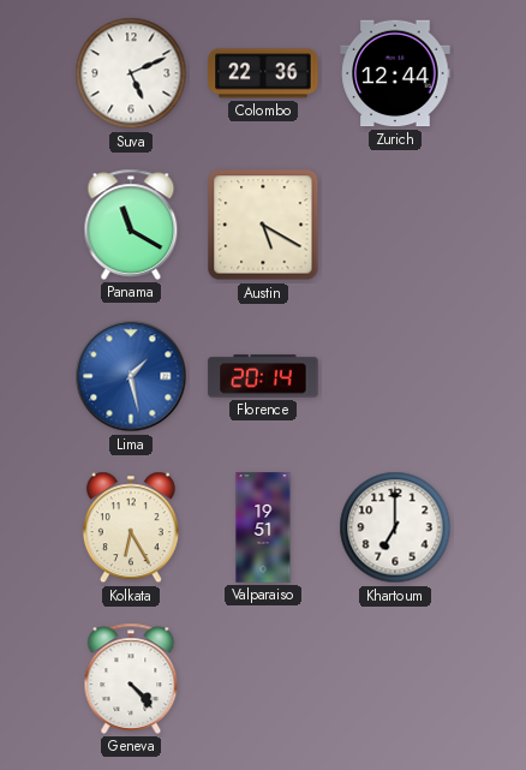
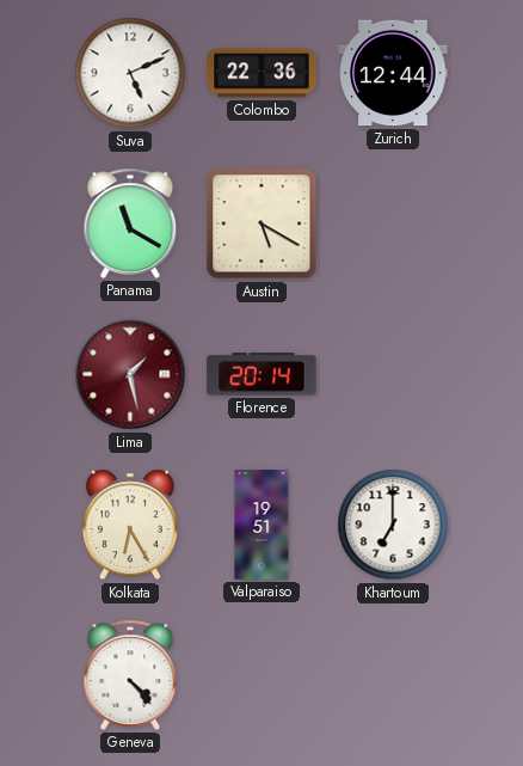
Lima dial: blue -> burgundy (130, 374)
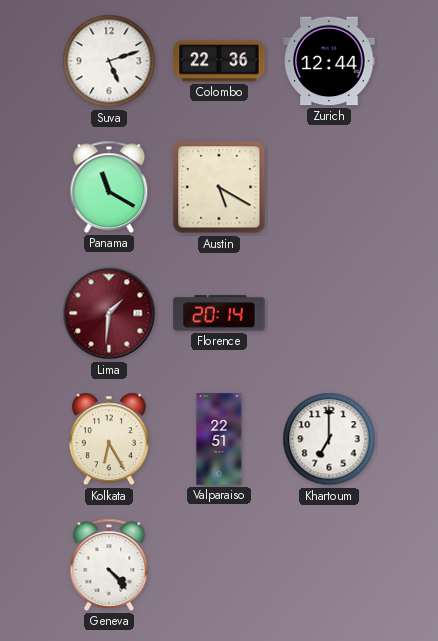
Suva: 5:11 -> 5:12 (109, 61)
Lima: 1:28 -> 1:31 (109, 313)
Valparaiso: 19:51 -> 22:51 (219, 439)
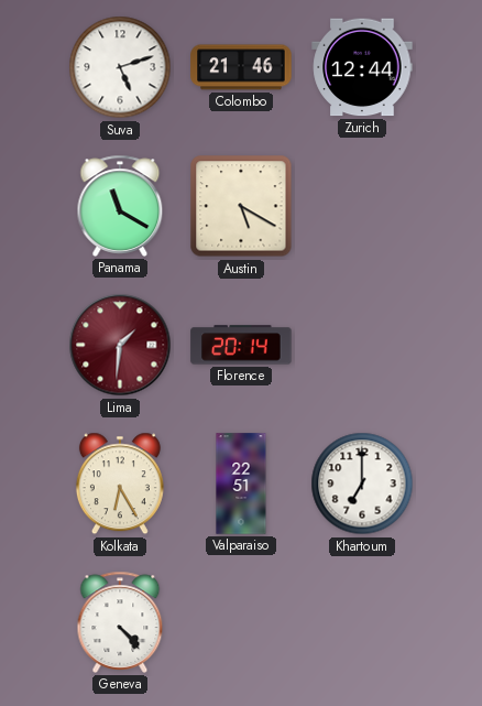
Colombo: 22:36 -> 21:46 (241, 67)
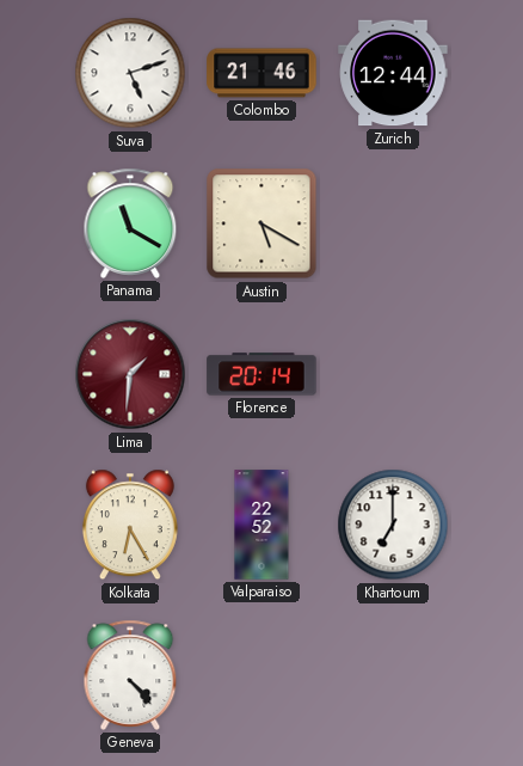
Valparaiso: 22:51 -> 22:52 (261, 525)
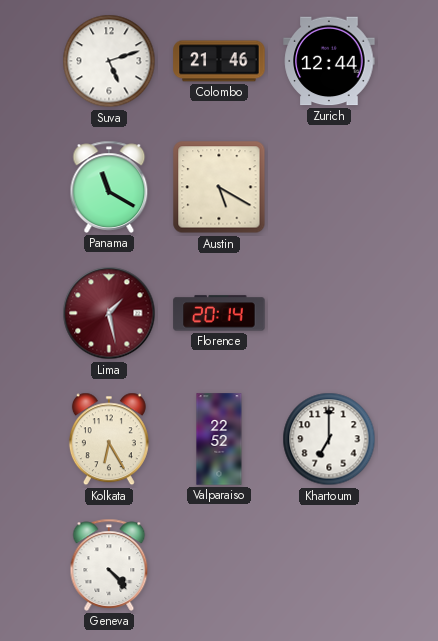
Lima: 1:31 -> 1:28 (109, 313)
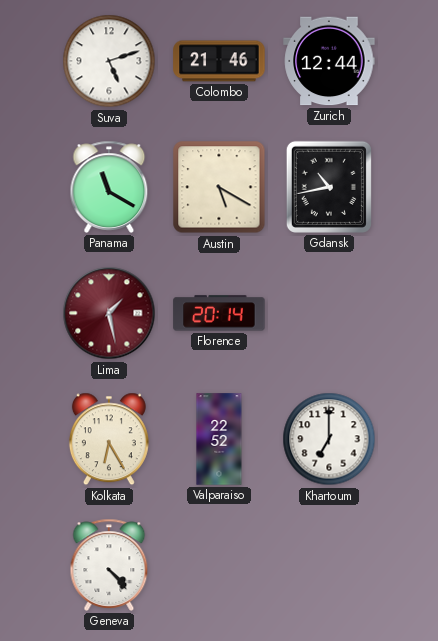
Gdansk: none -> 10:43 (329, 187)
